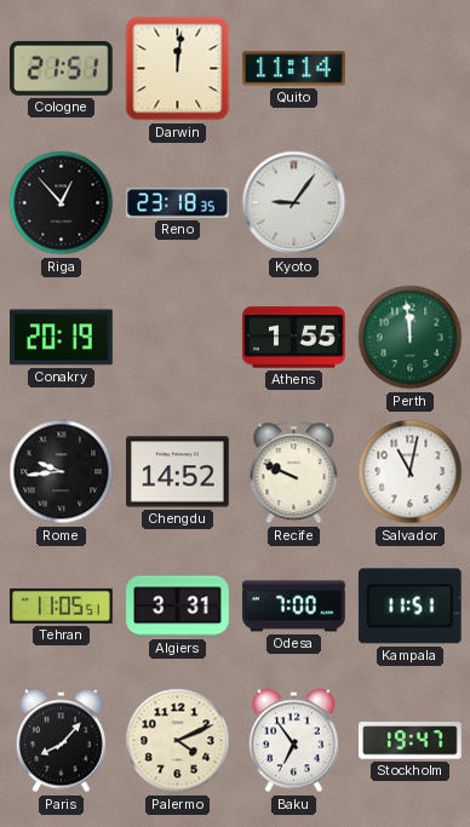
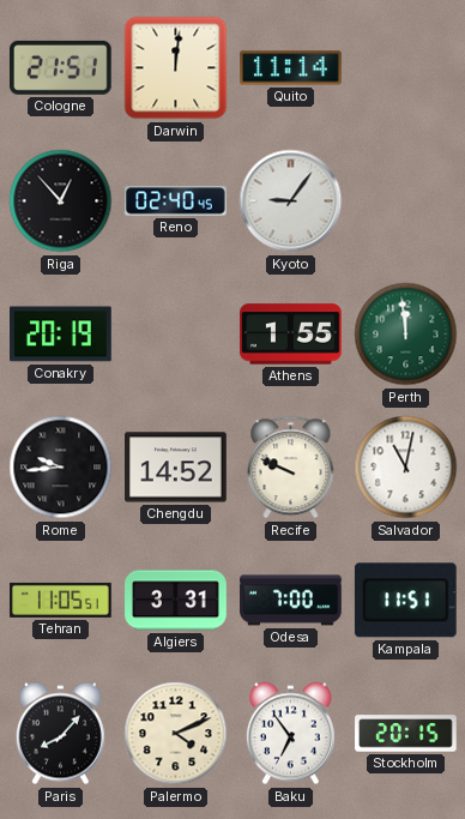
Reno: 23:18 -> 02:40 (176, 201)
Stockholm: 19:47 -> 20:15 (406, 734)
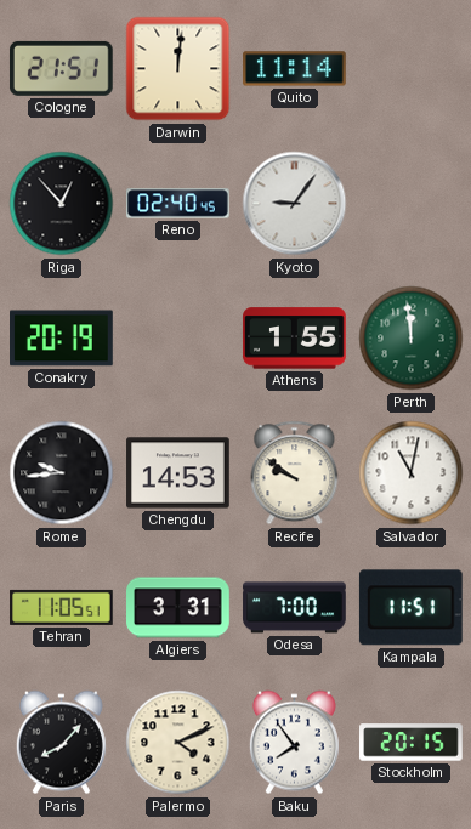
Chengdu: 14:52 -> 14:53 (178, 473)
Recife: 9:49 -> 9:51 (295, 473)
Baku: 6:54 -> 7:54 (294, 743)
